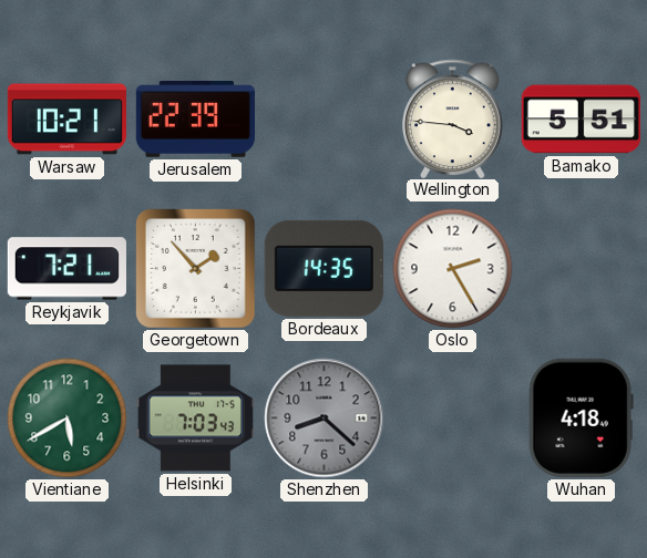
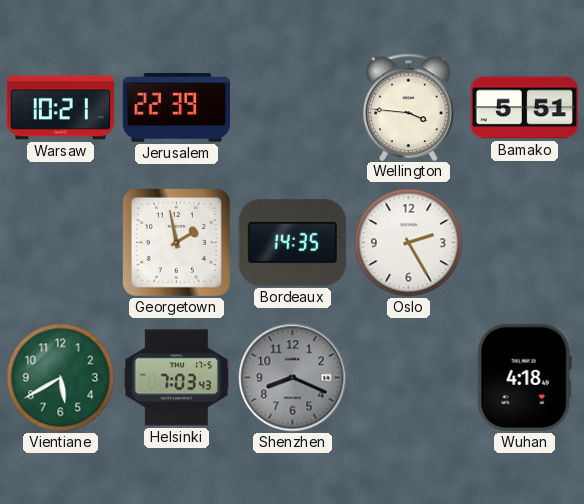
Reykjavik: 7:21 -> none (66, 269)
Georgetown: 1:53 -> 1:58 (176, 242)
Shenzhen: 8:22 -> 8:19 (293, 378)
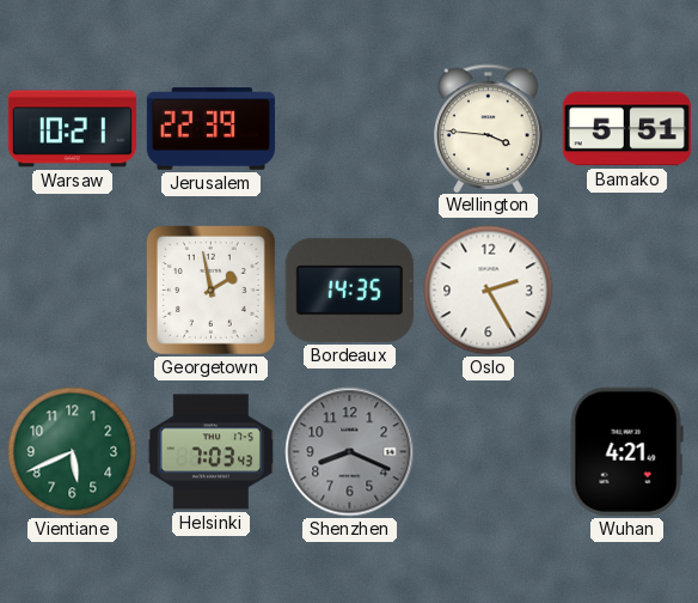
Vientiane: 5:40 -> 5:41 (73, 452)
Wuhan: 4:18 -> 4:21 (626, 451)
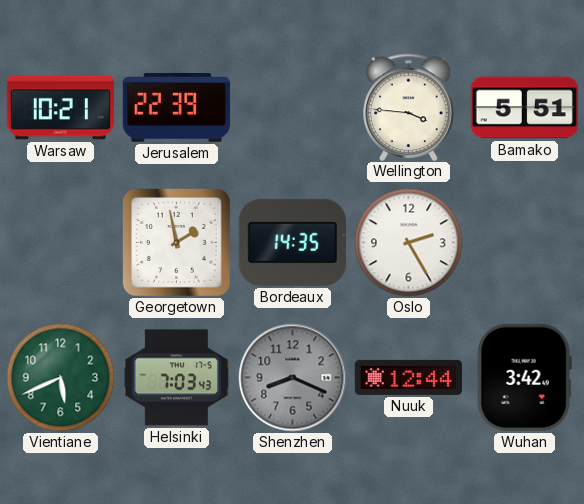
Nuuk: none -> 12:44 (408, 377)
Wuhan: 4:21 -> 3:42 (524, 377)
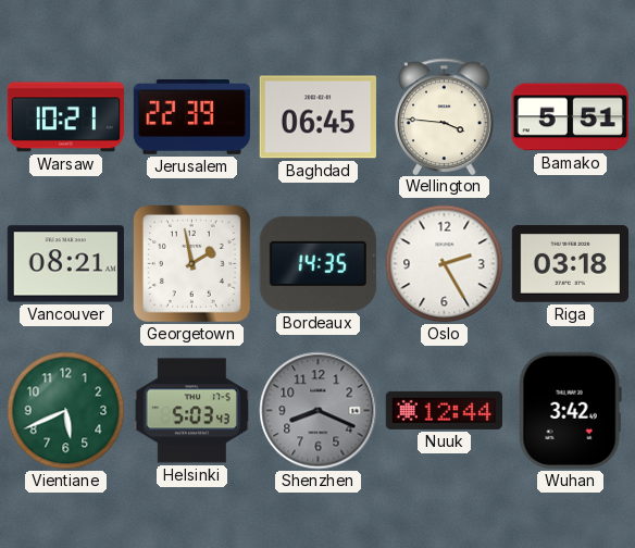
Baghdad: none -> 06:45 (317, 117)
Vancouver: none -> 08:21 (65, 264)
Riga: none -> 03:18 (570, 264)
Helsinki: 7:03 -> 5:03 (191, 411)
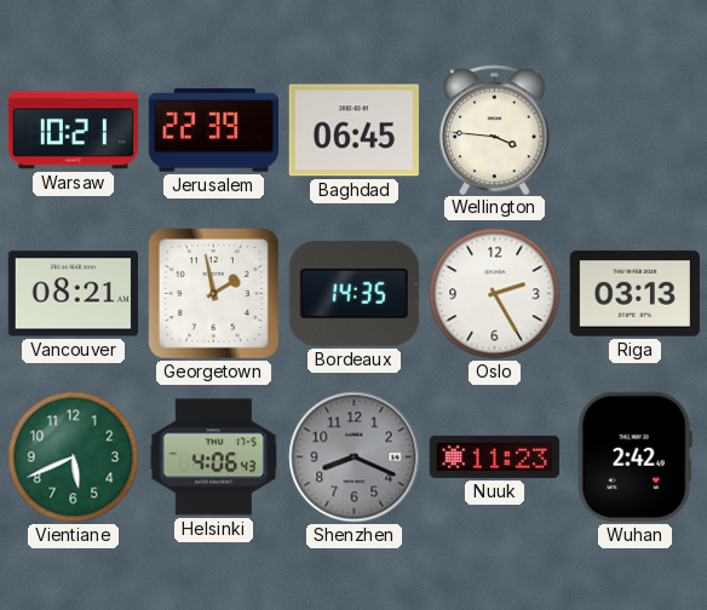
Bamako: 5:51 -> none (570, 117)
Riga: 03:18 -> 03:13 (634, 294)
Helsinki: 5:03 -> 4:06 (213, 457)
Nuuk: 12:44 -> 11:23 (494, 456)
Wuhan: 3:42 -> 2:42 (634, 456)
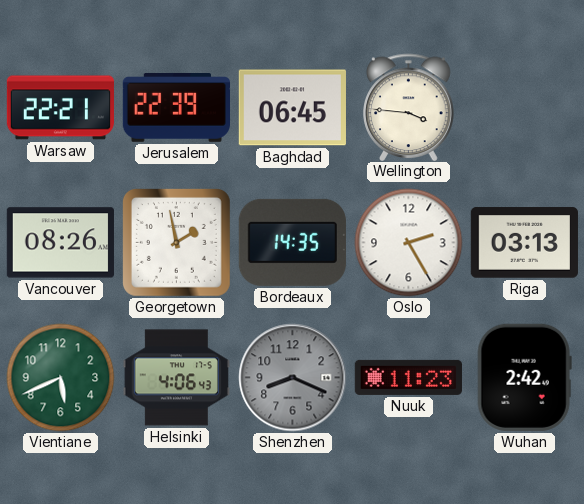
Warsaw: 10:21 -> 22:21 (60, 108)
Vancouver: 08:21 -> 08:26 (60, 243)
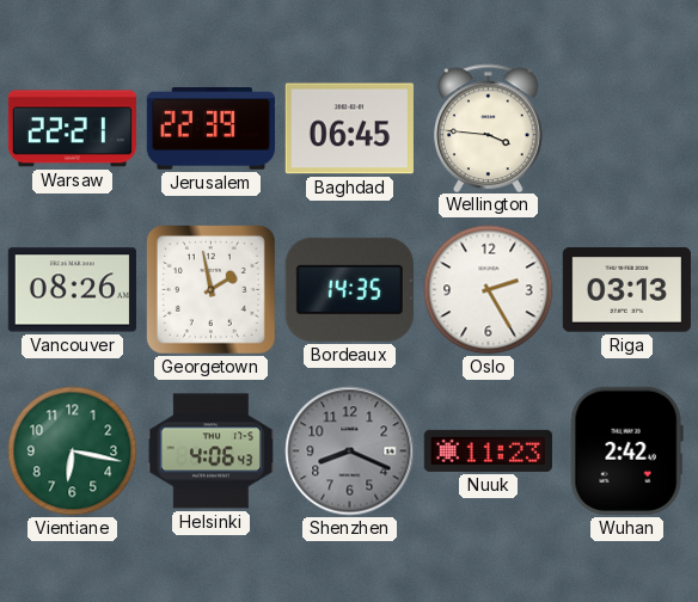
Vientiane: 5:41 -> 6:17 (73, 451)
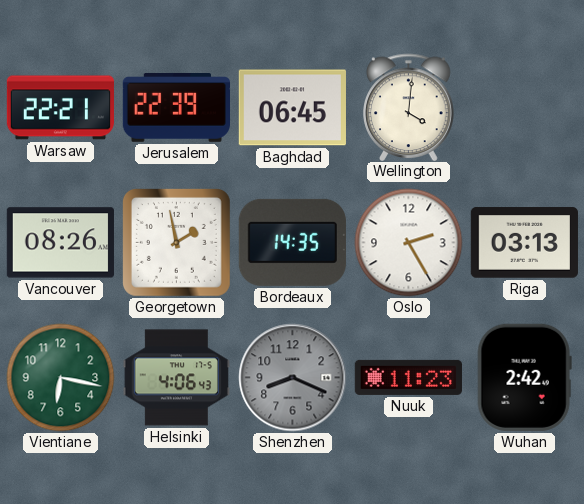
Wellington: 3:46 -> 4:01 (409, 107)
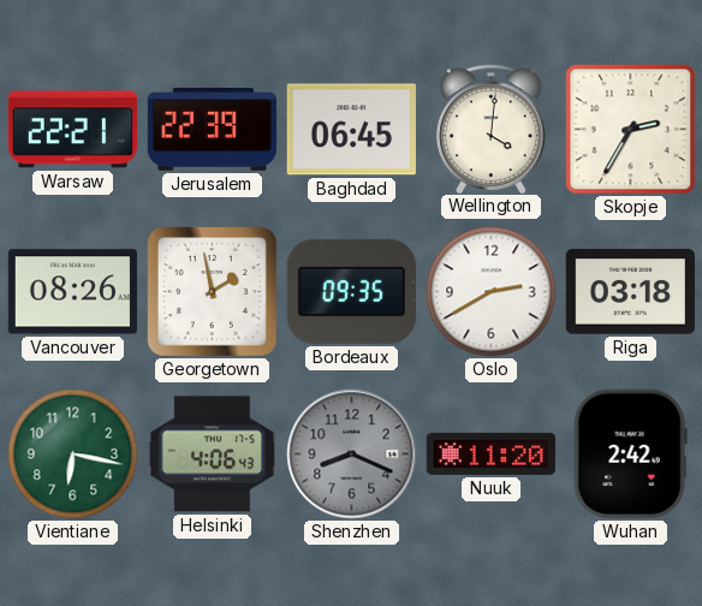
Skopje: none -> 2:35 (631, 130)
Bordeaux: 14:35 -> 09:35 (351, 291)
Oslo: 2:25 -> 2:40 (492, 292)
Riga: 03:13 -> 03:18 (630, 292)
Nuuk: 11:23 -> 11:20 (490, 453)
